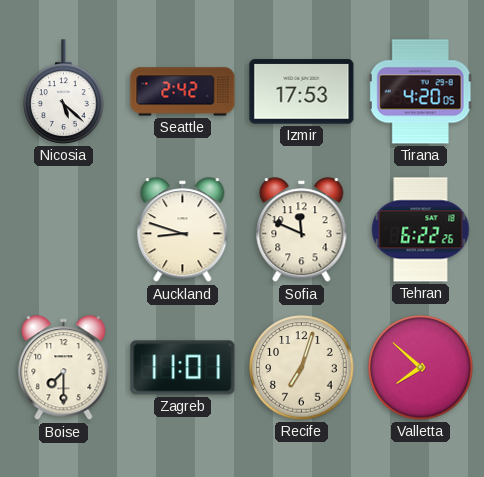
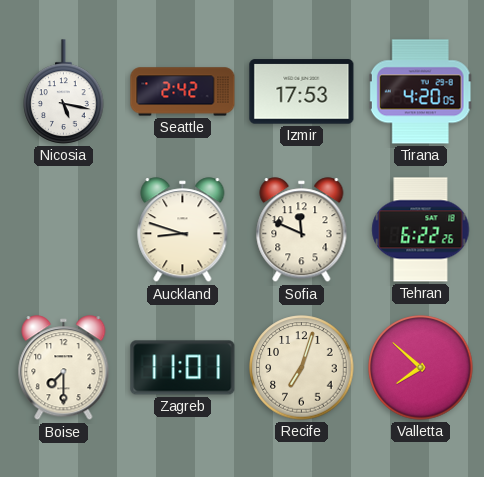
Nicosia: 5:22 -> 5:17 (64, 92)
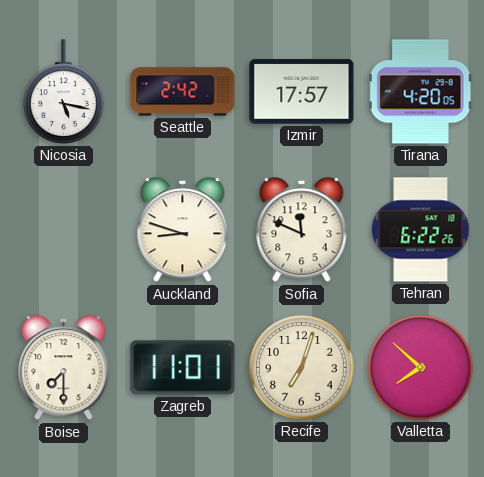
Izmir: 17:53 -> 17:57 (302, 92)
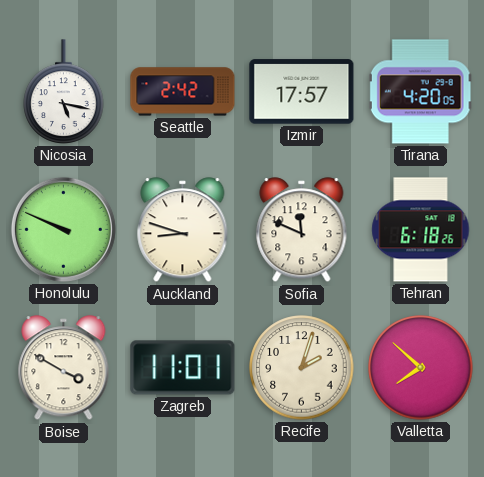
Honolulu: none -> 9:49 (63, 229)
Tehran: 6:22 -> 6:18 (421, 230)
Boise: 7:30 -> 3:50 (64, 368)
Recife: 7:03 -> 2:03 (302, 368)
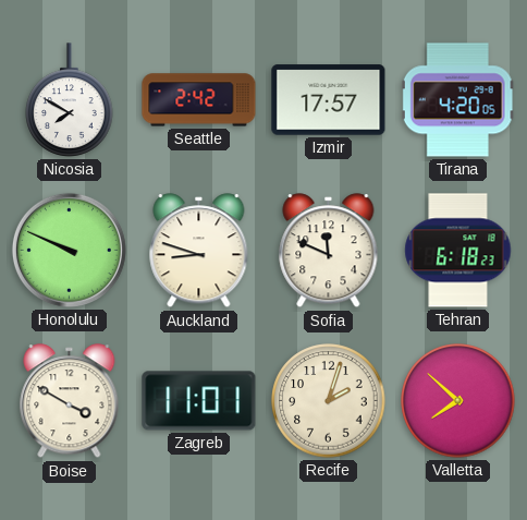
Nicosia: 5:17 -> 7:50 (70, 100)
Tehran: 6:18:26 -> 6:18:23 (458, 251)
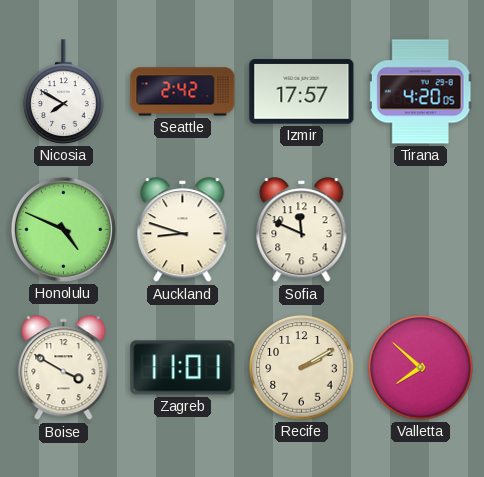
Honolulu: 9:49 -> 4:49 (63, 229)
Tehran: 6:18 -> none (458, 251)
Recife: 2:03 -> 2:10 (302, 368)
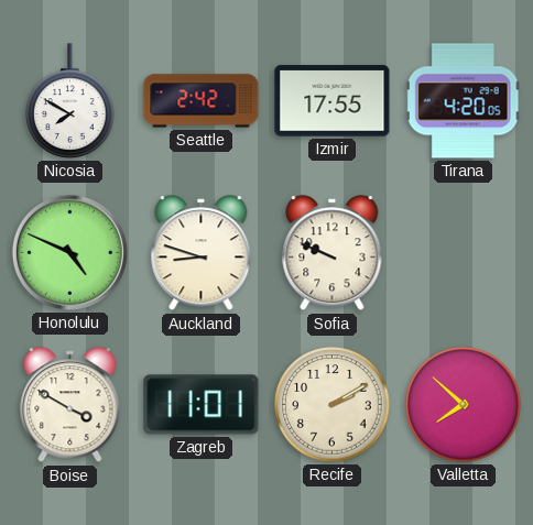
Izmir: 17:57 -> 17:55 (333, 101)
Sofia: 11:49 -> 9:49 (333, 253)
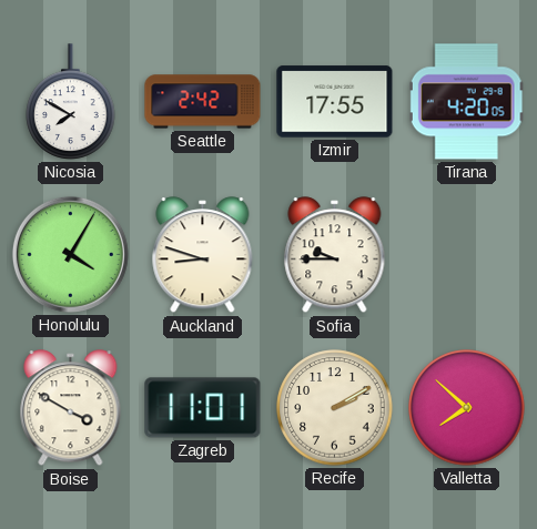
Honolulu: 4:49 -> 4:05 (70, 254)
Sofia: 9:49 -> 9:45 (335, 255)
